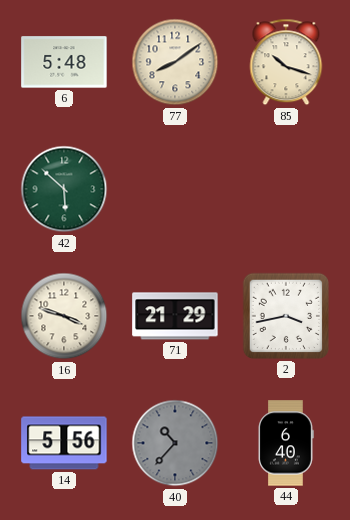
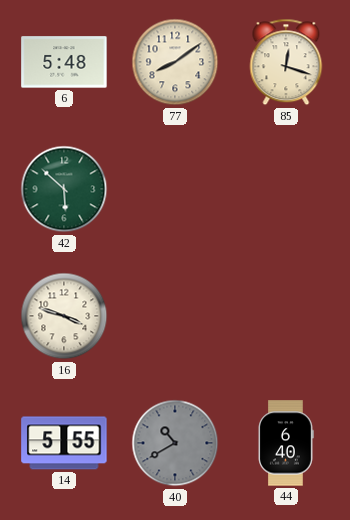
85: 10:18 -> 12:18 (286, 62)
71: 21:29 -> none (175, 316)
2: 3:43 -> none (286, 316)
14: 5:56 -> 5:55 (64, 443)
40: 10:37 -> 10:40 (175, 443)
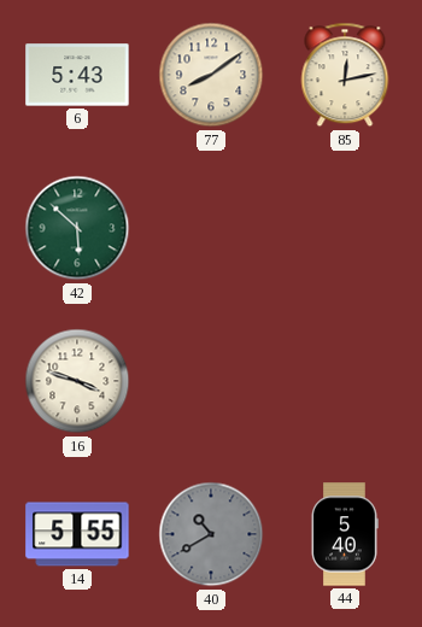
6: 5:48 -> 5:43 (77, 75)
85: 12:18 -> 12:13 (345, 75)
44: 6:40 -> 5:40 (345, 534)
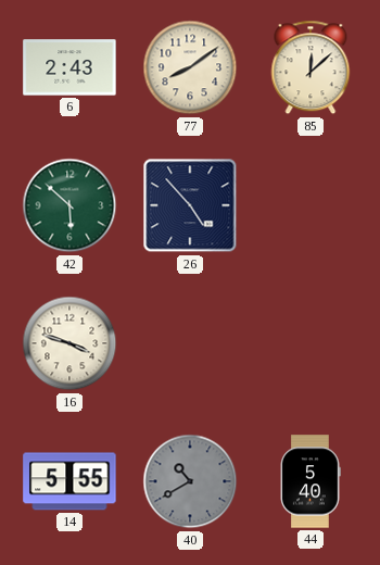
6: 5:43 -> 2:43 (69, 67)
85: 12:13 -> 12:08 (311, 67)
26: none -> 4:53 (190, 205)
